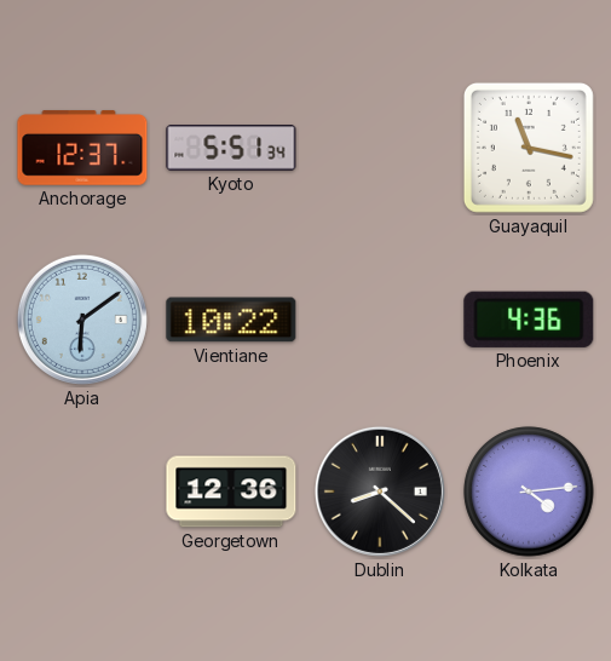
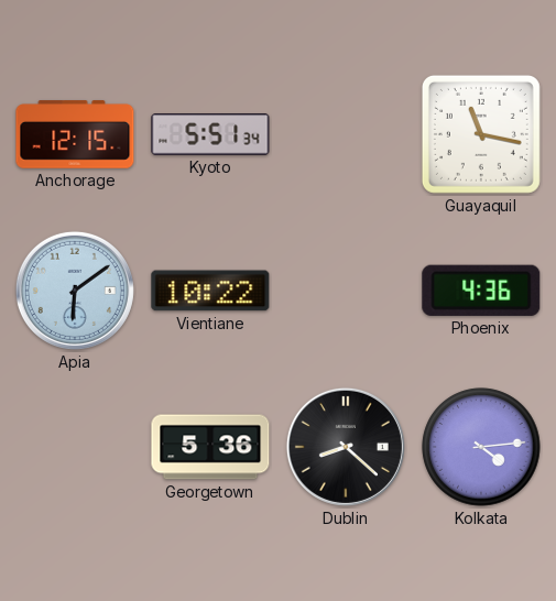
Anchorage: 12:37 -> 12:15 (75, 134)
Georgetown: 12:36 -> 5:36 (210, 447)
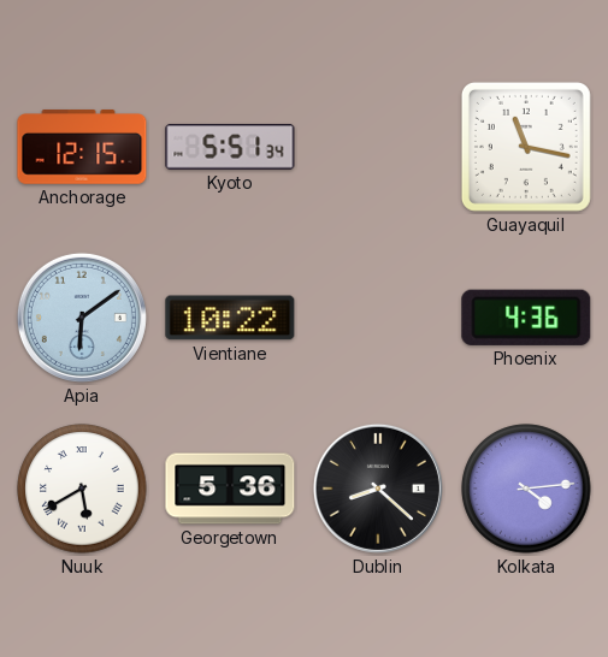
Nuuk: none -> 5:40 (82, 489)
